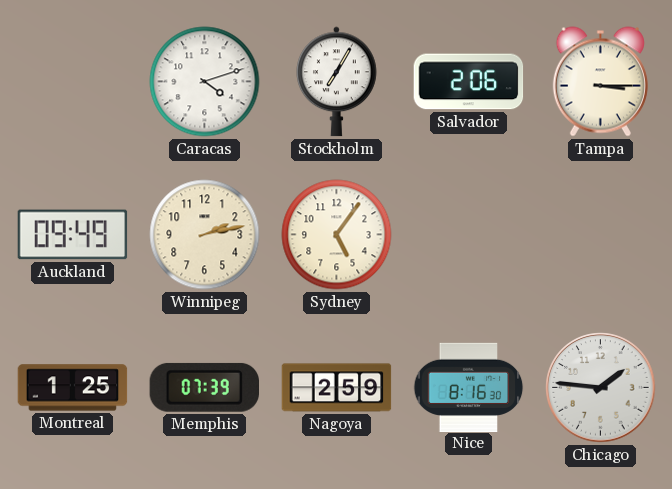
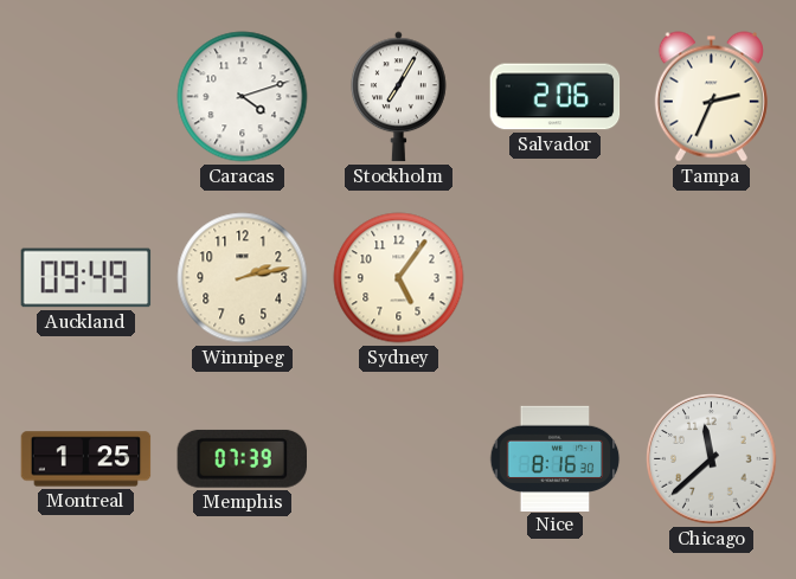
Tampa: 3:15 -> 2:34 (711, 97)
Nagoya: 2:59 -> none (337, 388)
Chicago: 1:46 -> 11:38 (712, 459)
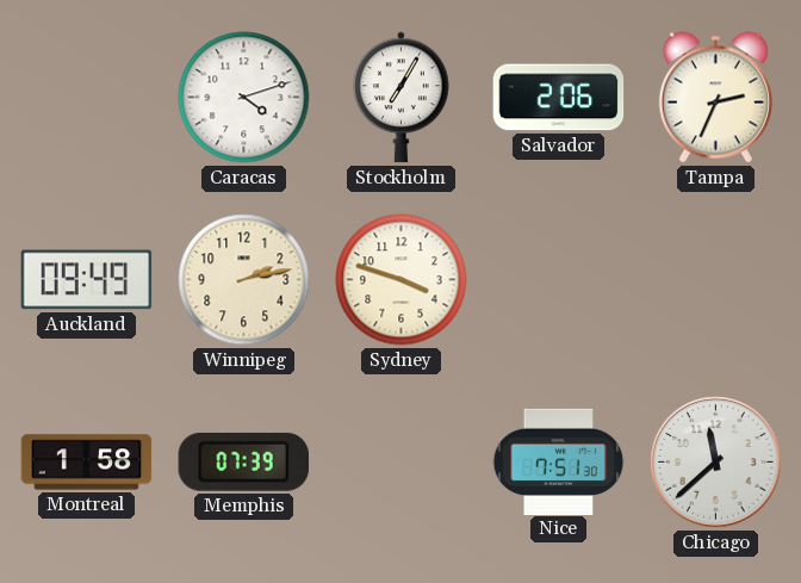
Sydney: 5:06 -> 3:48 (402, 280)
Montreal: 1:25 -> 1:58 (87, 463)
Nice: 8:16 -> 7:51 (559, 461)
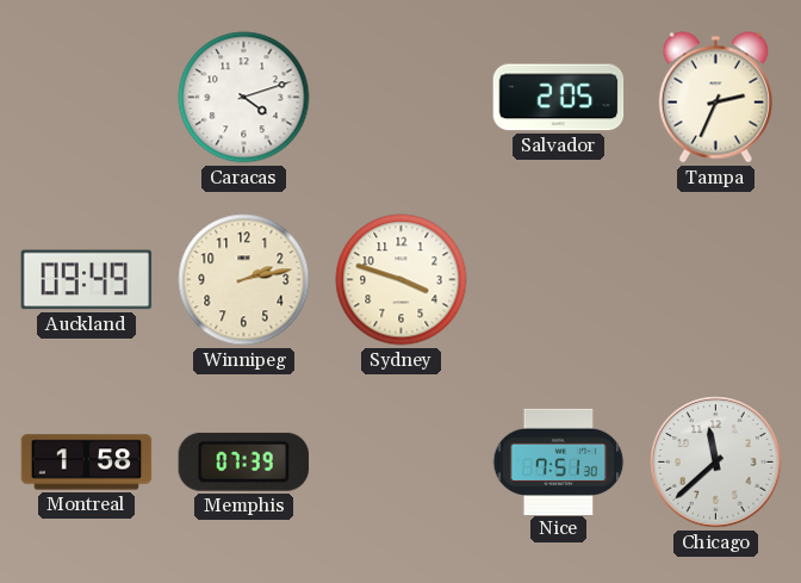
Stockholm: 7:05 -> none (402, 98)
Salvador: 2:06 -> 2:05 (559, 98)
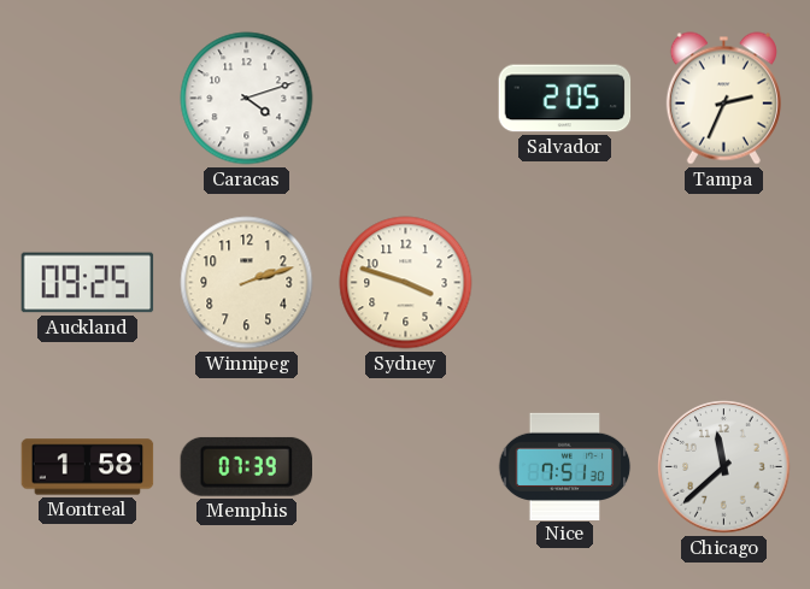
Auckland: 09:49 -> 09:25 (88, 283)
Winnipeg: 2:13 -> 2:12 (247, 283)
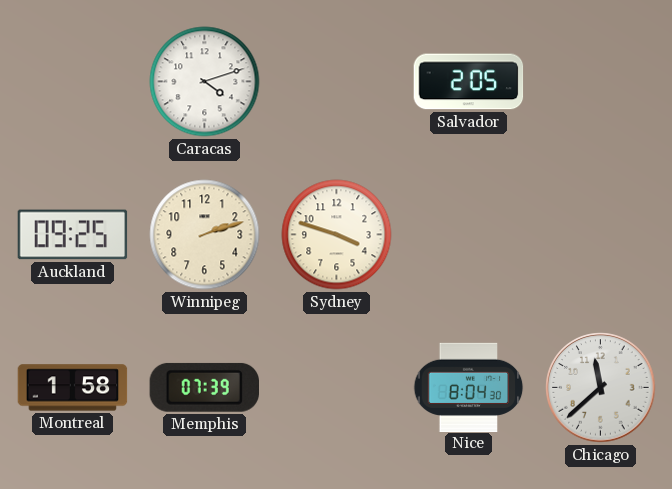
Tampa: 2:34 -> none (723, 99)
Nice: 7:51 -> 8:04 (469, 387)
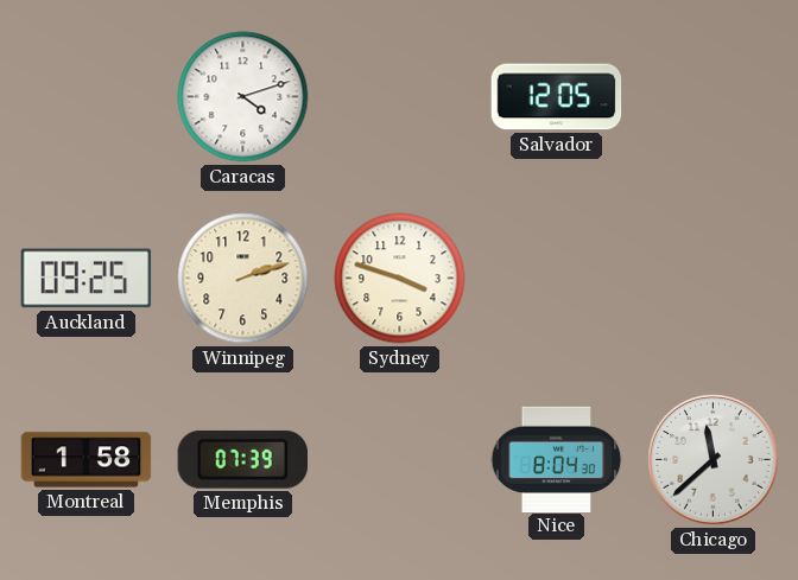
Salvador: 2:05 -> 12:05 (557, 97)
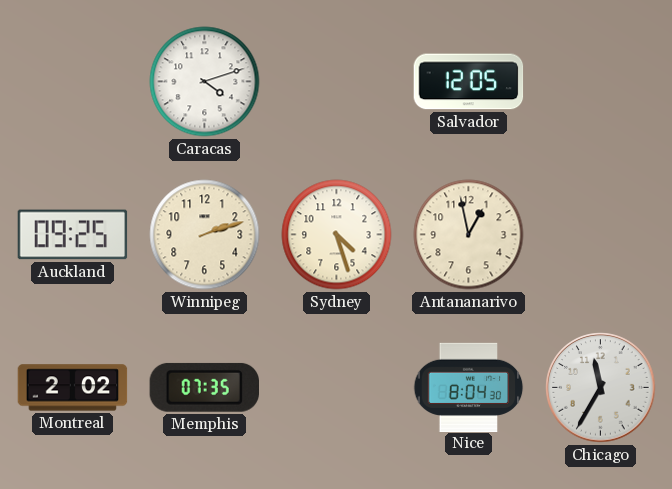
Sydney: 3:48 -> 4:27 (337, 235)
Antananarivo: none -> 12:58 (469, 235)
Montreal: 1:58 -> 2:02 (73, 388)
Memphis: 07:39 -> 07:35 (204, 387)
Chicago: 11:38 -> 11:35 (601, 388)
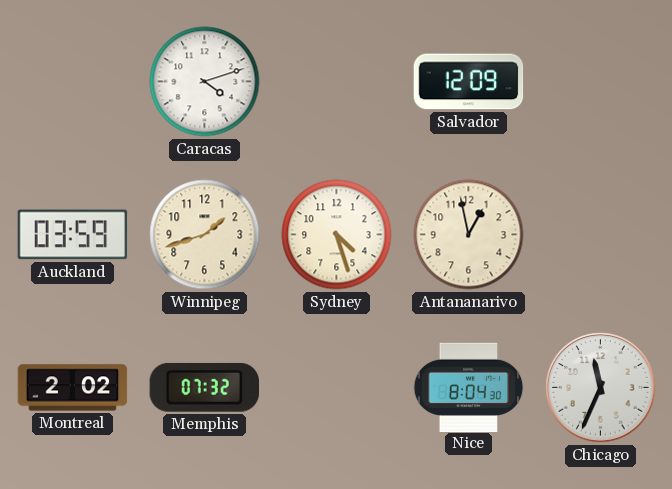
Salvador: 12:05 -> 12:09 (469, 82)
Auckland: 09:25 -> 03:59 (73, 235)
Winnipeg: 2:12 -> 1:42 (205, 235)
Memphis: 07:35 -> 07:32 (204, 387)
Chicago: 11:35 -> 11:34 (601, 388)
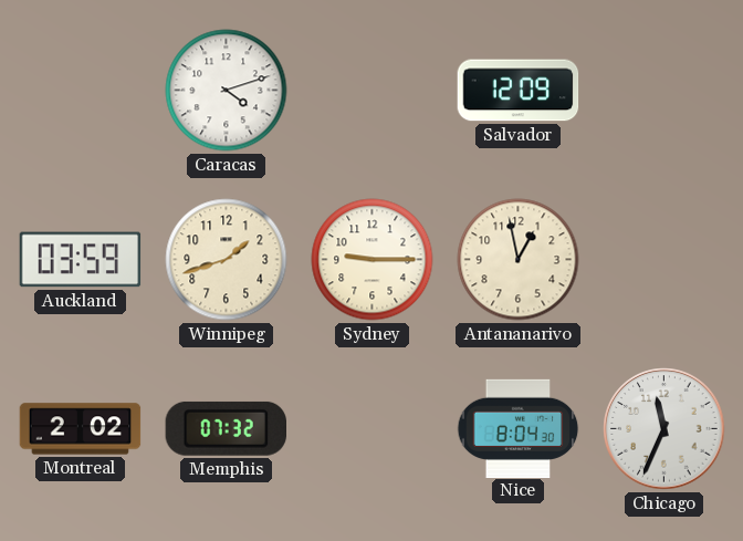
Sydney: 4:27 -> 9:15 (373, 260)
